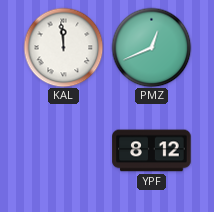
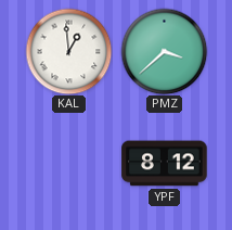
KAL: 11:59 -> 12:59 (68, 51)
PMZ: 12:41 -> 3:38 (164, 51)
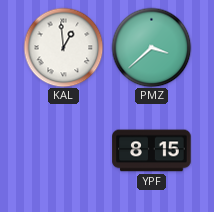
YPF: 8:12 -> 8:15 (152, 151)
